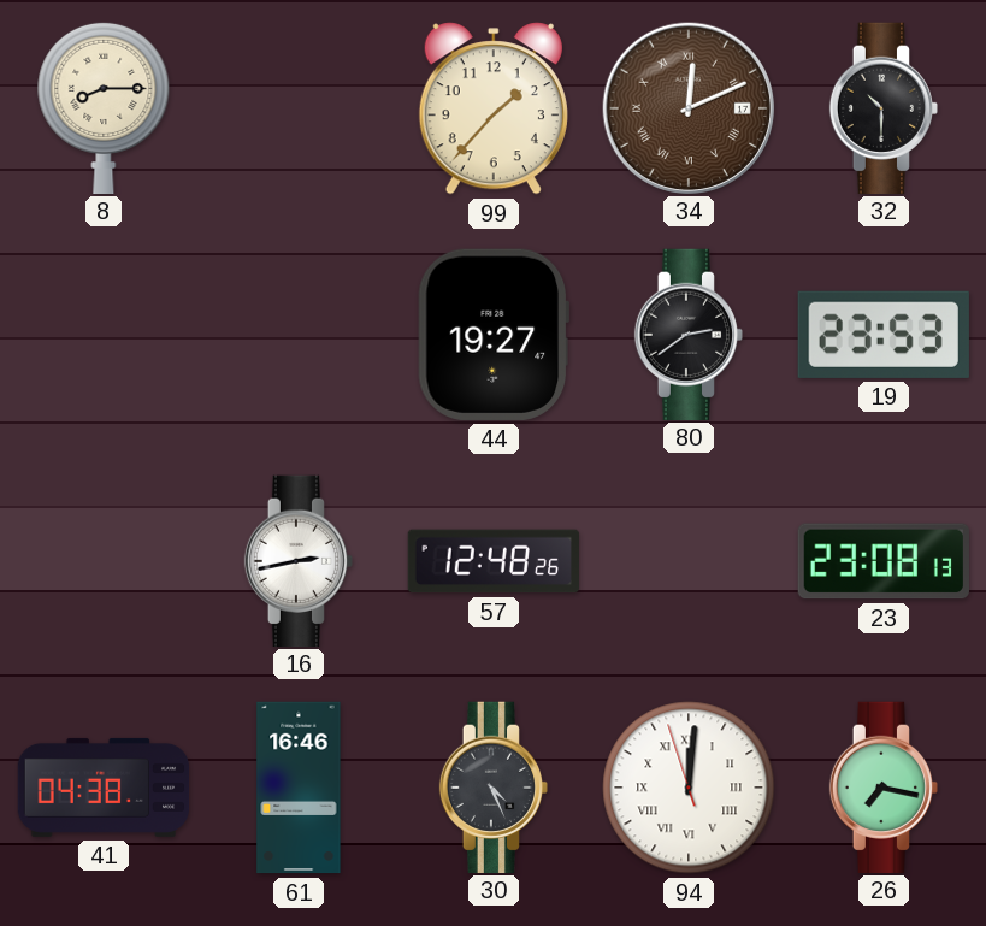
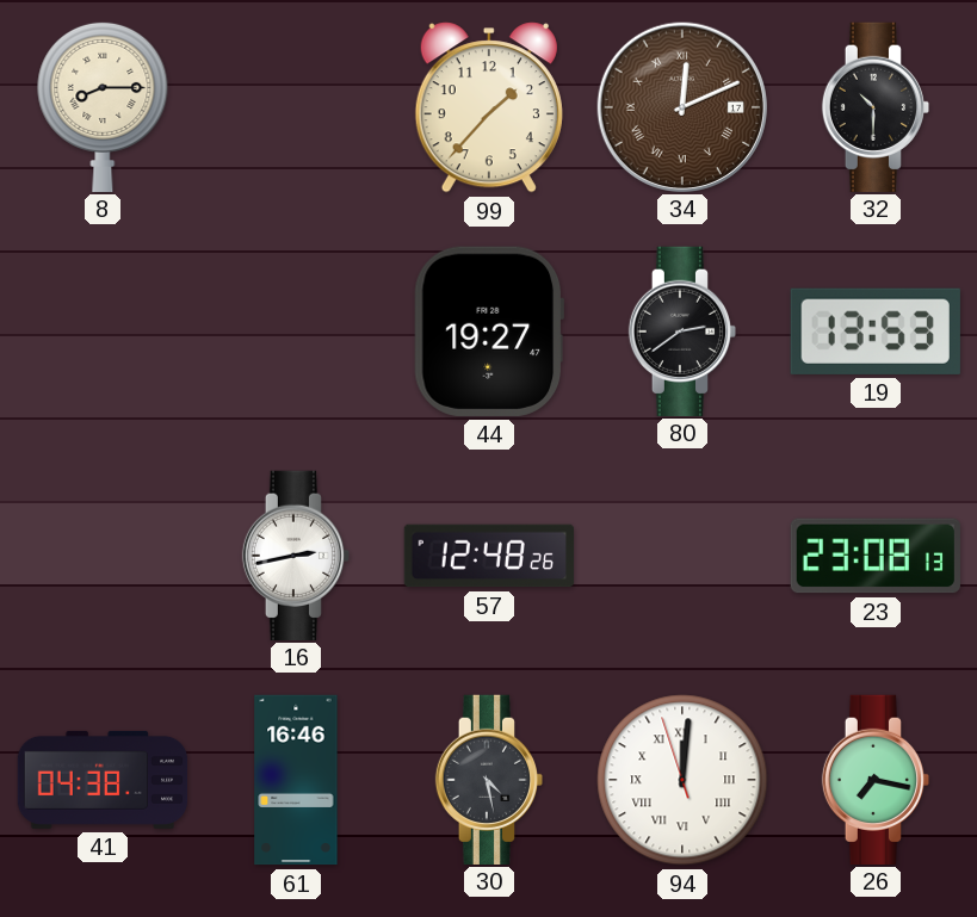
19: 23:53 -> 13:53 (876, 332)
30: 4:26 -> 4:28 (488, 779)
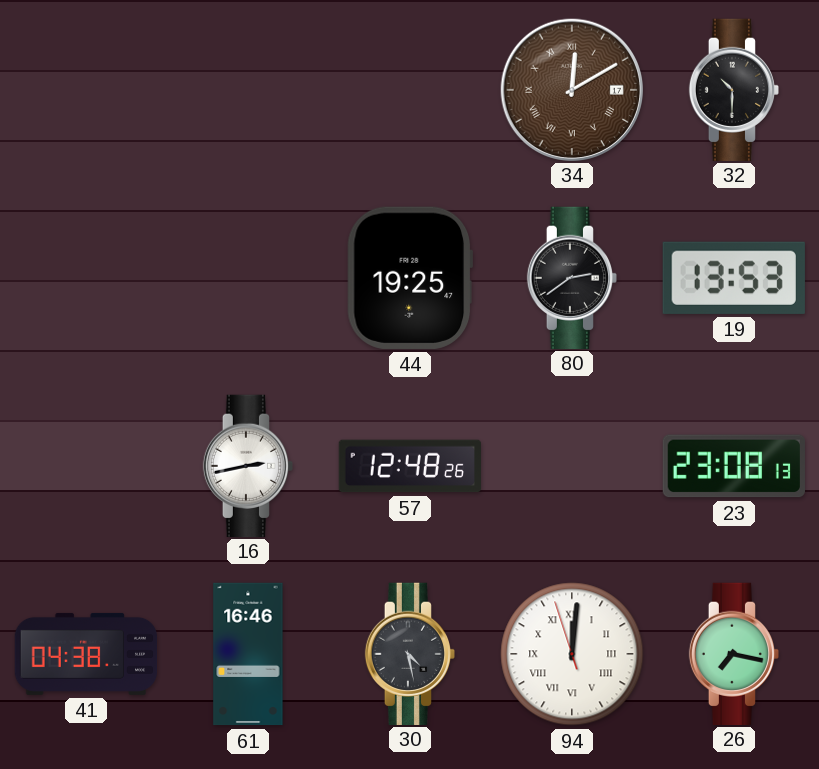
8: 8:15 -> none (103, 106)
99: 1:37 -> none (489, 107)
34: 12:11 -> 12:10 (571, 89)
44: 19:27 -> 19:25 (409, 278)
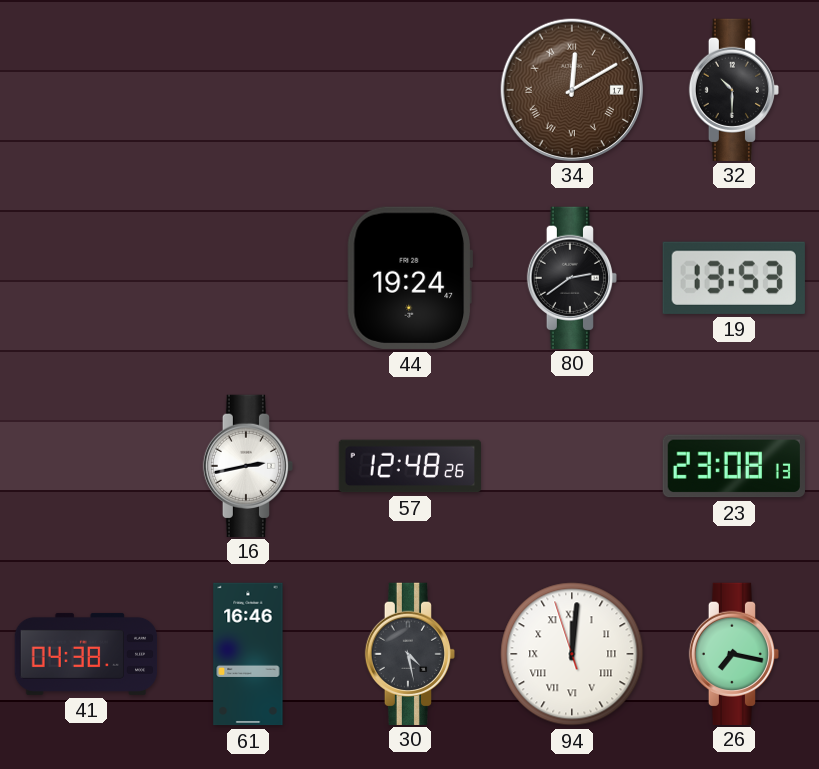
44: 19:25 -> 19:24 (409, 278)
